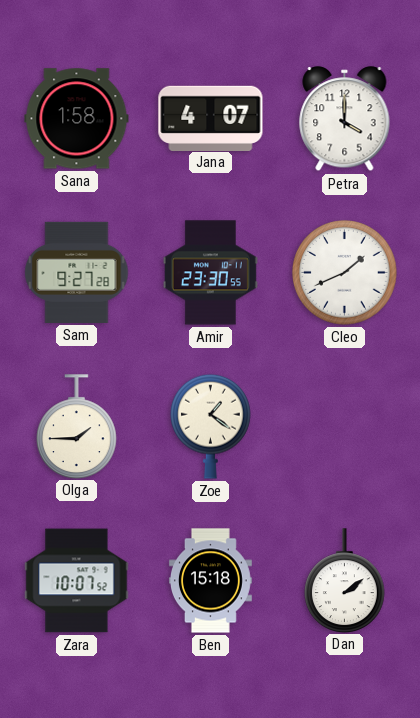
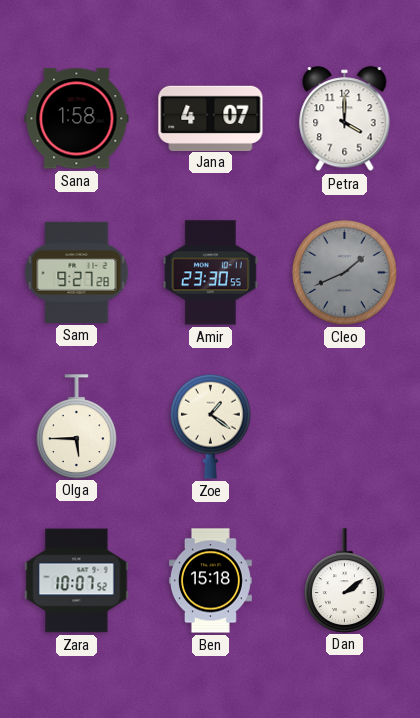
Cleo dial: white -> grey (345, 273)
Olga: 1:45 -> 5:45 (77, 426)
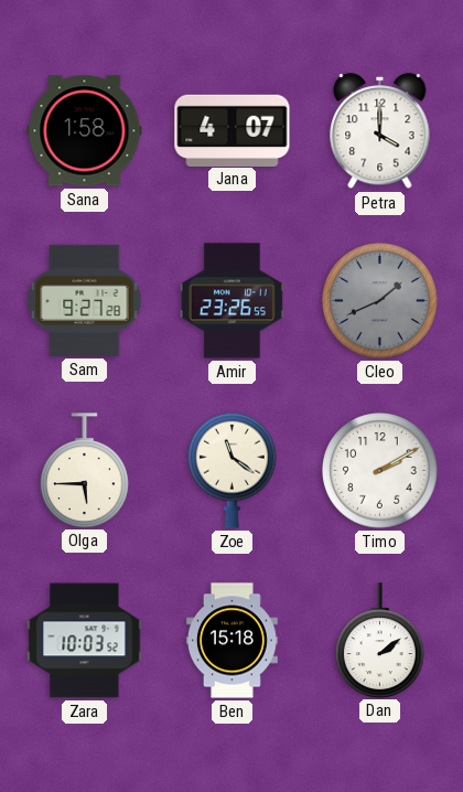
Amir: 23:30 -> 23:26 (232, 301)
Zoe: 1:21 -> 11:21 (233, 470)
Timo: none -> 2:10 (380, 471)
Zara: 10:07 -> 10:03 (85, 641)
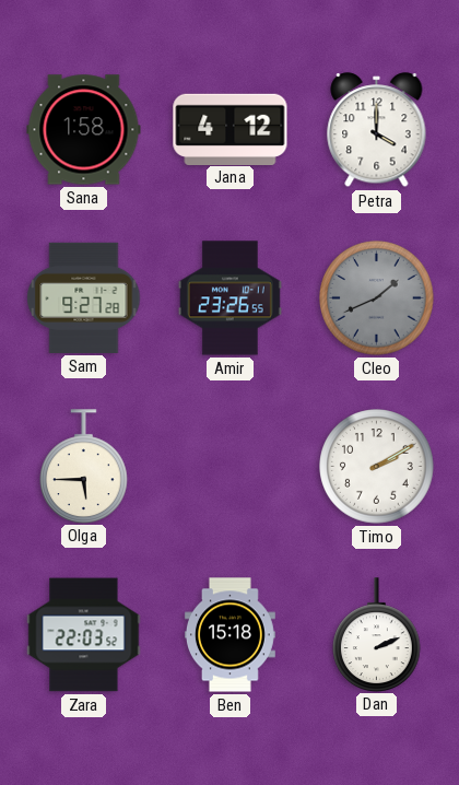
Jana: 4:07 -> 4:12 (231, 129)
Zoe: 11:21 -> none (233, 470)
Zara: 10:03 -> 22:03 (84, 635)
Dan: 2:09 -> 2:11 (377, 634)
